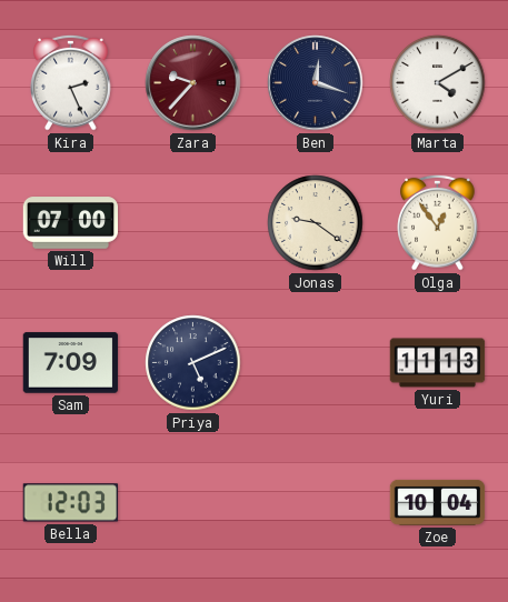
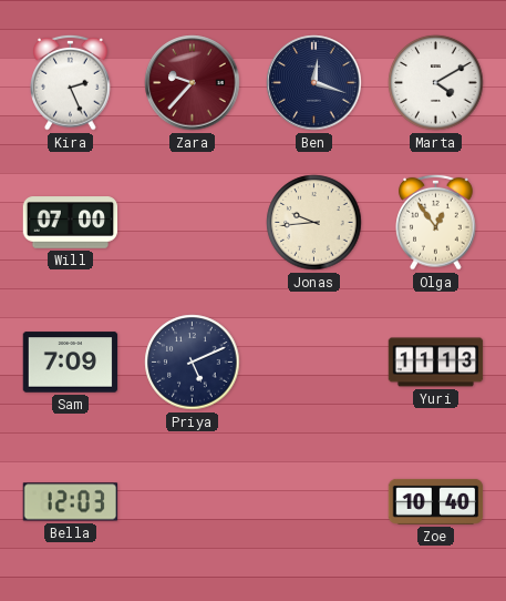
Jonas: 9:21 -> 9:44 (314, 223)
Zoe: 10:04 -> 10:40 (436, 501)
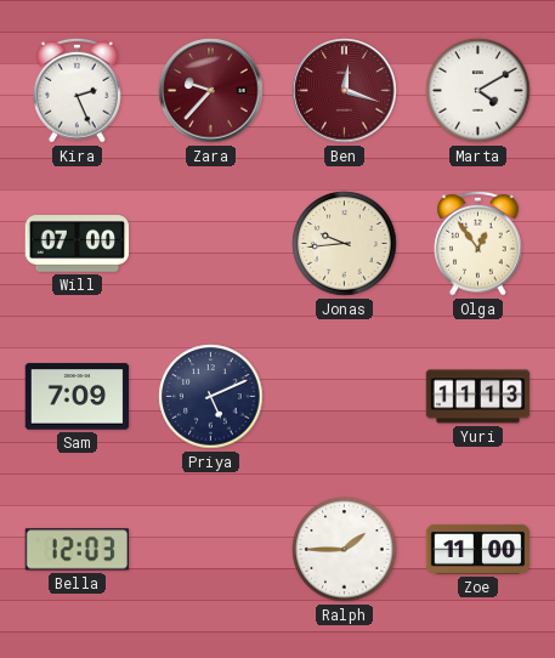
Ben dial: navy -> burgundy (345, 91)
Ralph: none -> 1:45 (345, 550)
Zoe: 10:40 -> 11:00 (478, 549)
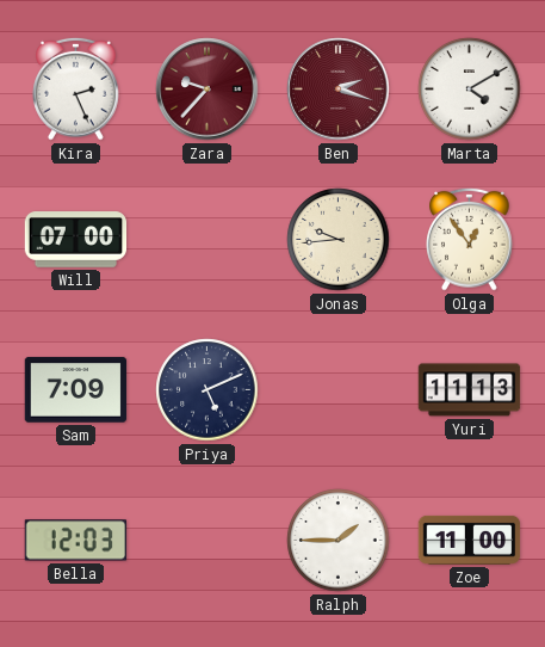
Ben: 12:18 -> 2:18 (339, 90)
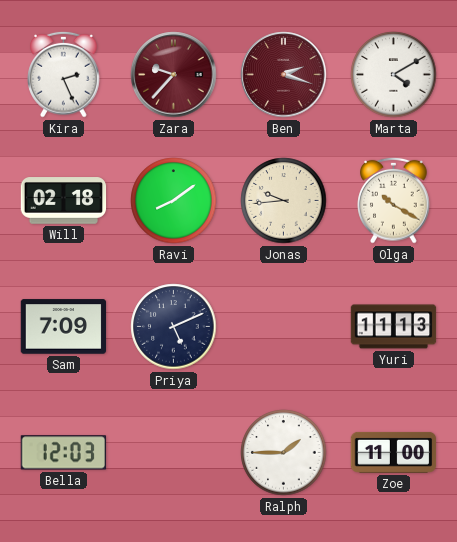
Will: 07:00 -> 02:18 (64, 201)
Ravi: none -> 8:09 (174, 201)
Olga: 12:54 -> 10:20 (394, 200)
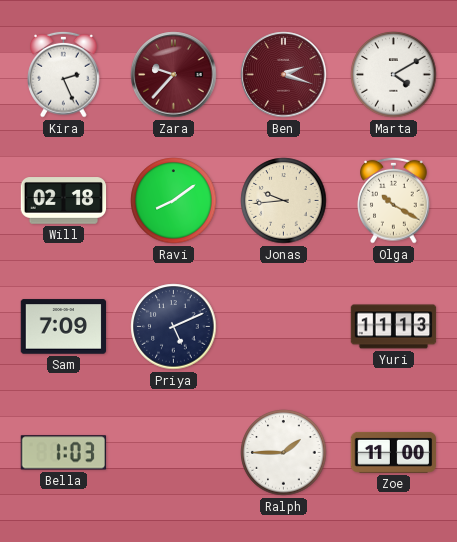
Bella: 12:03 -> 1:03 (64, 453)
